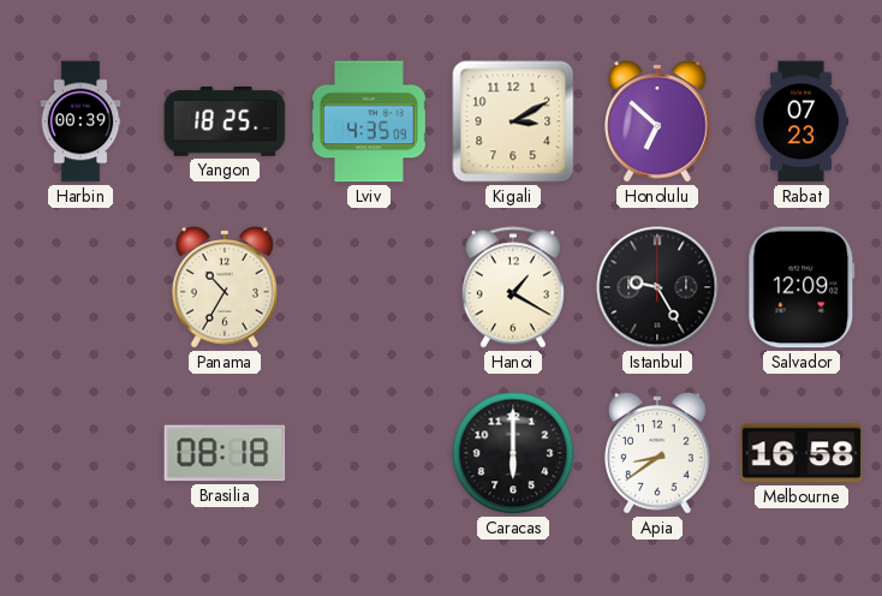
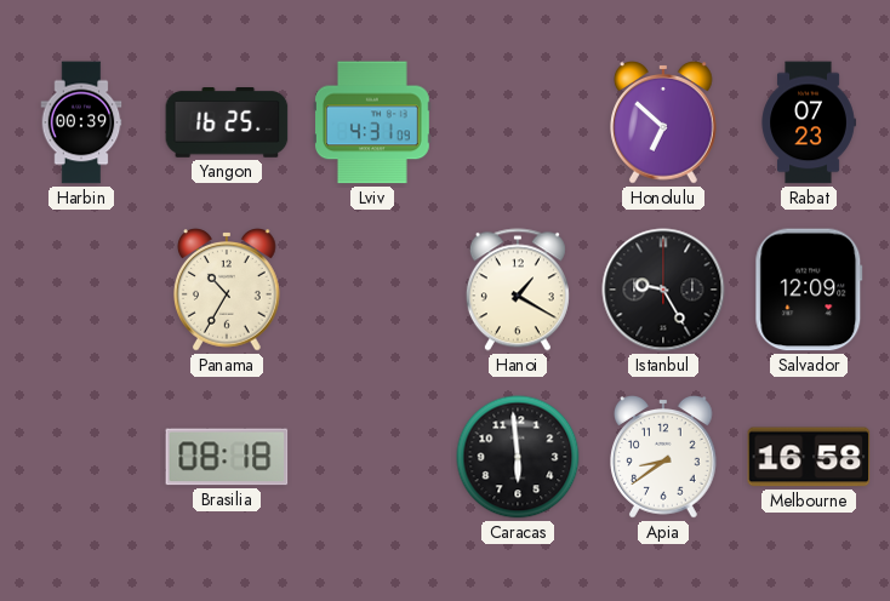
Yangon: 18:25 -> 16:25 (227, 124)
Lviv: 4:35 -> 4:31 (373, 122)
Kigali: 3:10 -> none (513, 121)
Caracas: 6:00 -> 5:59 (518, 457)
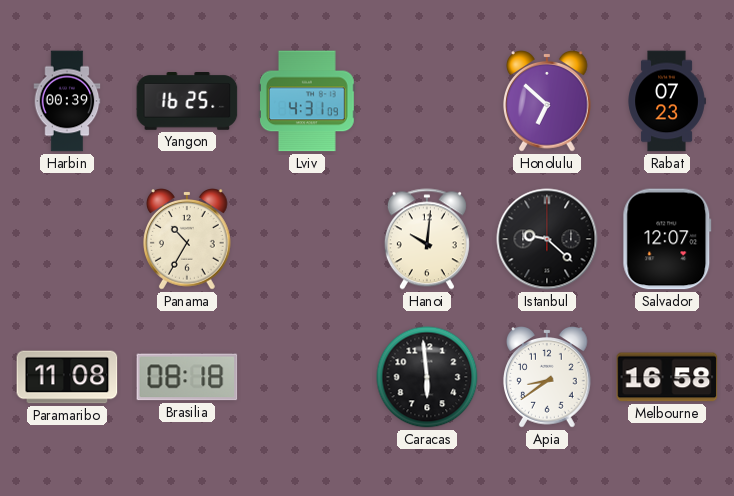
Hanoi: 1:20 -> 10:01 (427, 239)
Istanbul: 9:25 -> 9:22 (547, 239)
Salvador: 12:09 -> 12:07 (667, 239)
Paramaribo: none -> 11:08 (67, 377)
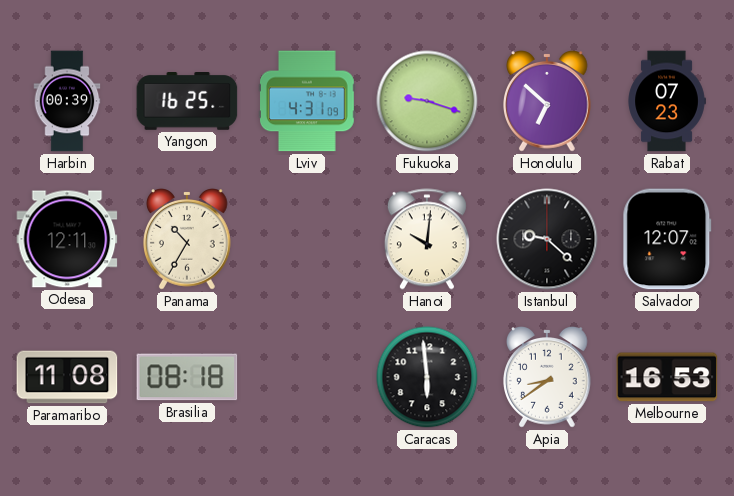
Fukuoka: none -> 9:18 (427, 101)
Odesa: none -> 12:11 (67, 239)
Melbourne: 16:58 -> 16:53 (667, 377)
